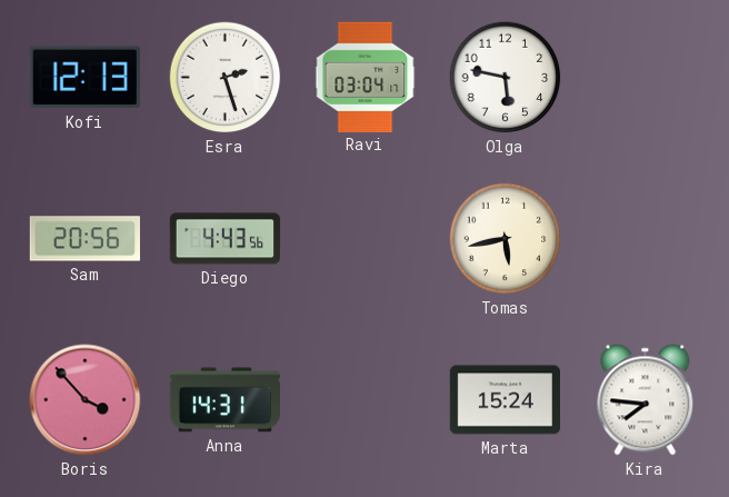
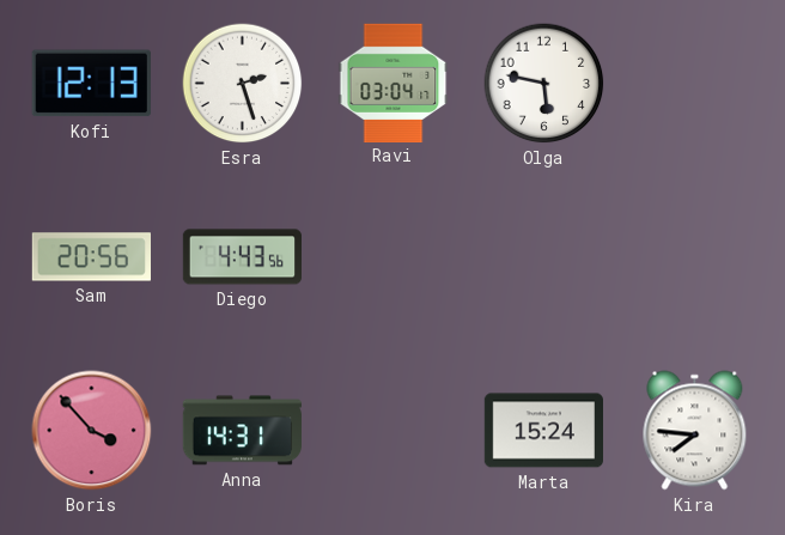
Tomas: 5:43 -> none (506, 239)
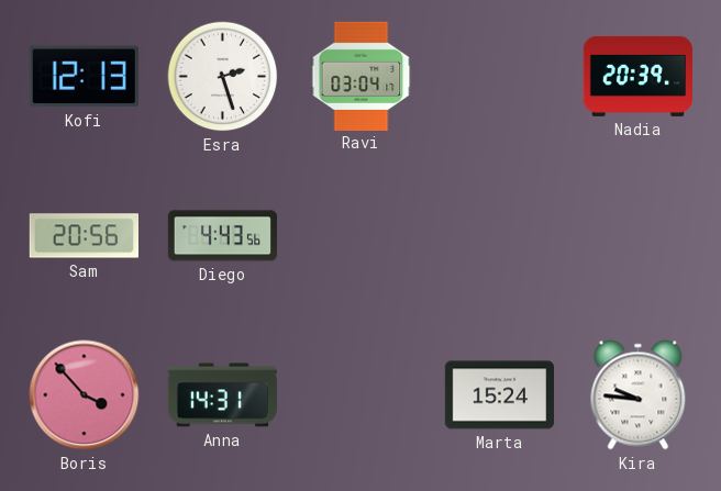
Olga: 5:47 -> none (544, 84)
Nadia: none -> 20:39 (637, 76)
Kira: 7:46 -> 9:46 (639, 395)
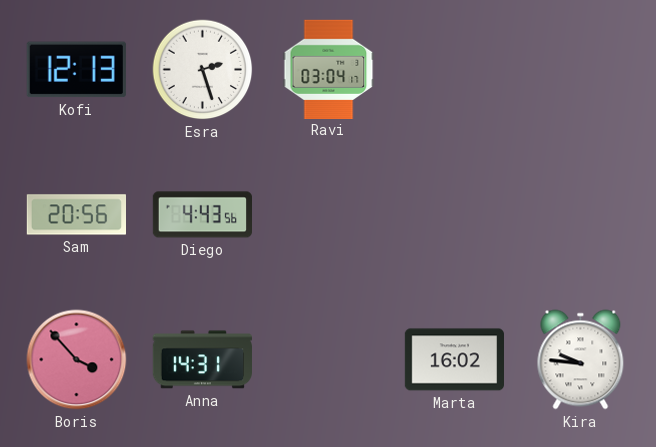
Nadia: 20:39 -> none (637, 76)
Marta: 15:24 -> 16:02 (454, 360)
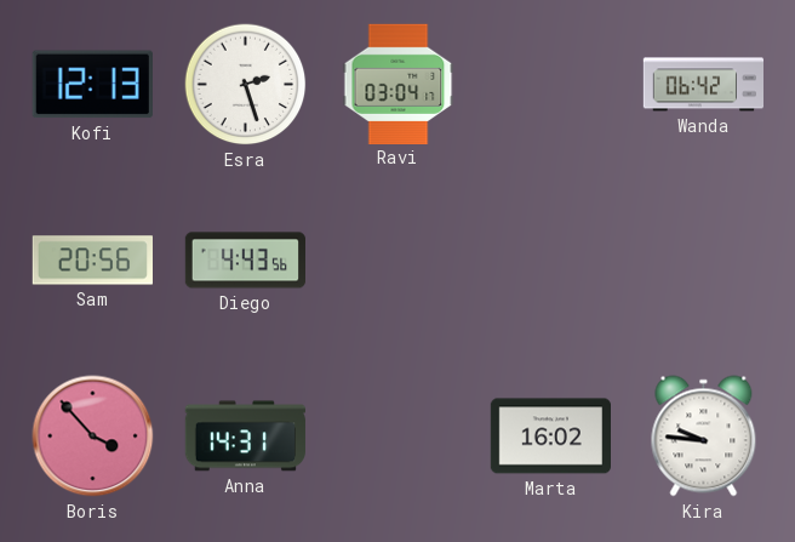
Wanda: none -> 06:42 (703, 85)
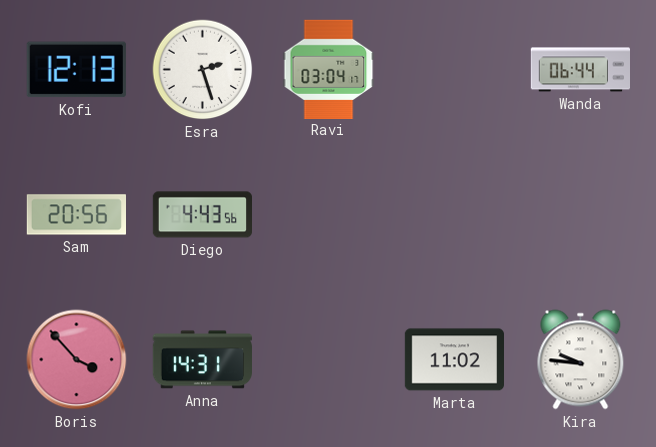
Wanda: 06:42 -> 06:44 (580, 70)
Marta: 16:02 -> 11:02 (454, 360)
